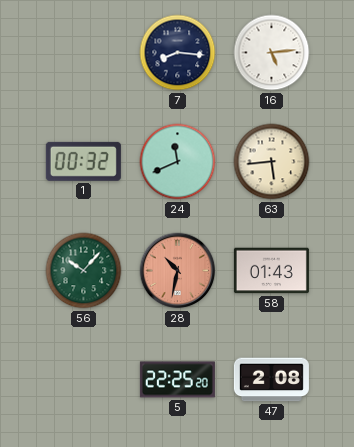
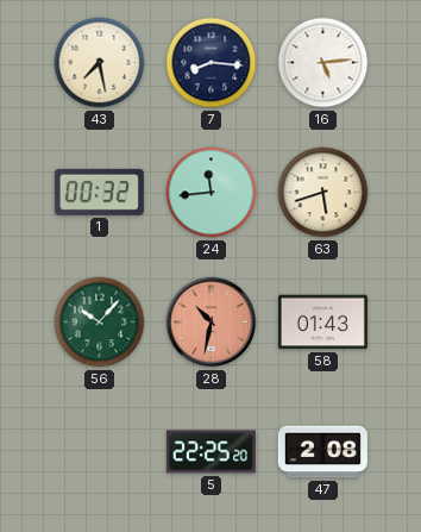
43: none -> 7:28 (100, 63)
24: 11:41 -> 11:44 (212, 193)
63: 5:44 -> 5:42 (323, 193)
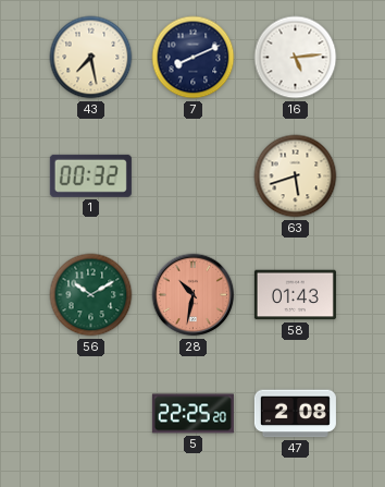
7: 8:16 -> 8:11 (194, 58)
24: 11:44 -> none (212, 193)
56: 10:07 -> 10:10 (91, 295)
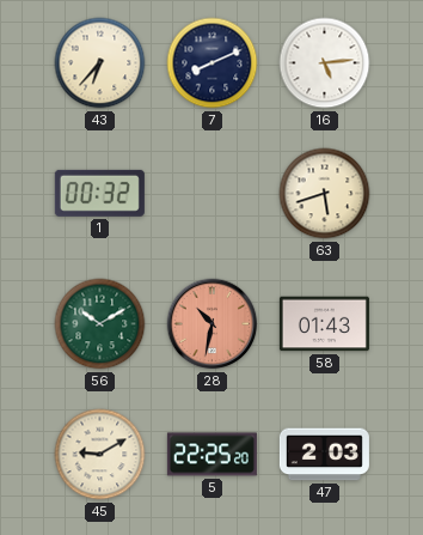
43: 7:28 -> 6:37 (100, 63)
45: none -> 9:10 (100, 455)
47: 2:08 -> 2:03 (324, 455)
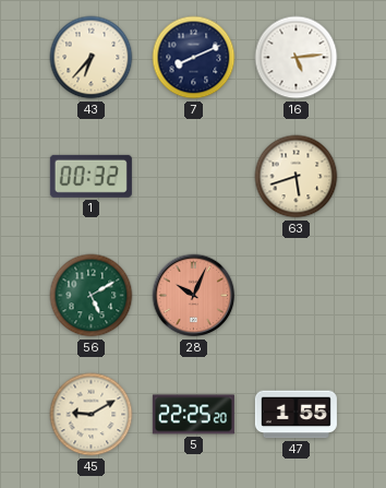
56: 10:10 -> 5:10 (92, 296)
28: 10:32 -> 10:04 (194, 296)
58: 01:43 -> none (324, 324)
47: 2:03 -> 1:55 (295, 415)
